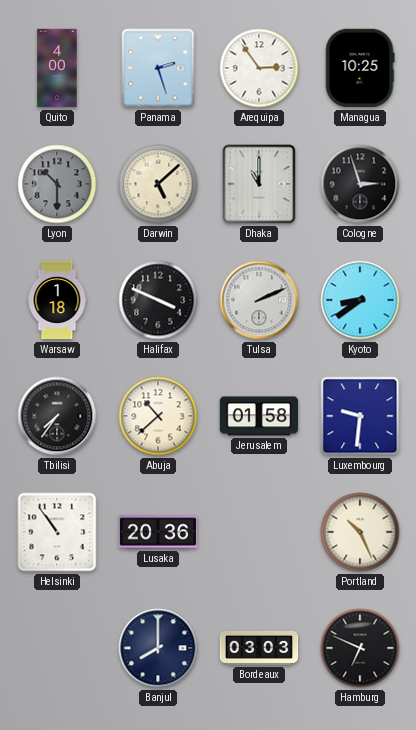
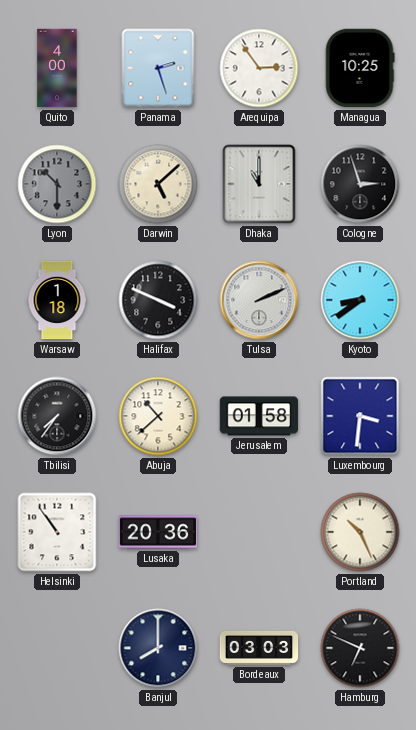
Luxembourg: 9:31 -> 3:31 (360, 416)
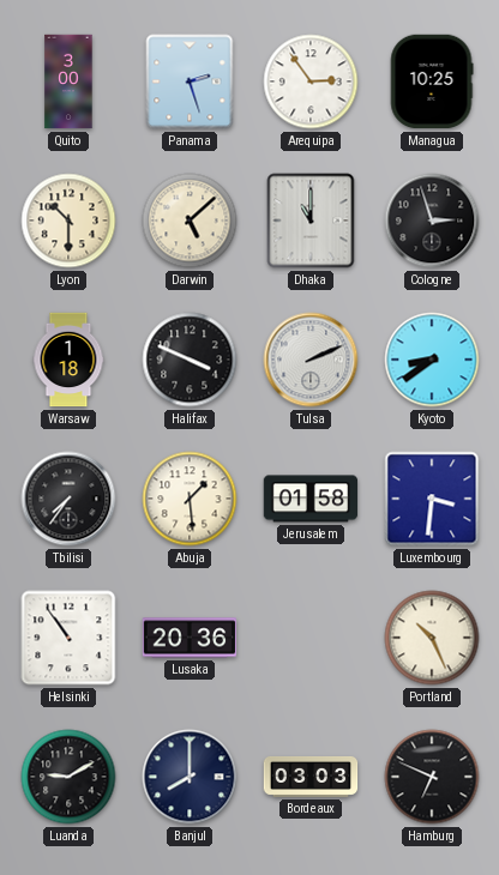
Quito: 4:00 -> 3:00 (68, 82)
Lyon dial: grey -> cream (68, 221)
Abuja: 10:38 -> 1:29 (190, 499)
Luanda: none -> 9:10 (68, 777)
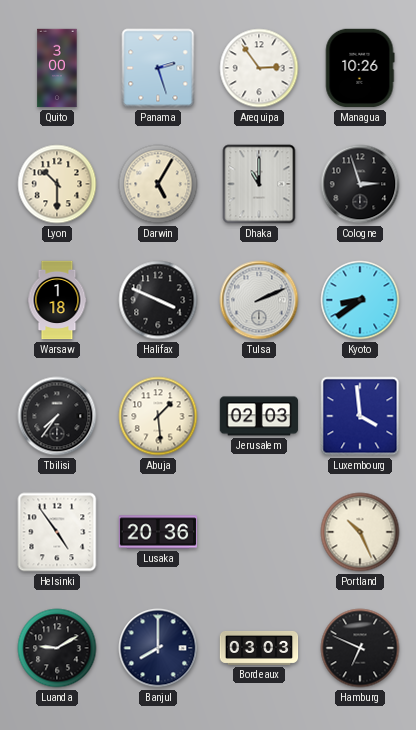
Managua: 10:25 -> 10:26 (360, 68)
Darwin: 5:08 -> 5:05 (158, 184)
Jerusalem: 01:58 -> 02:03 (259, 416)
Luxembourg: 3:31 -> 3:59 (360, 416)
Helsinki: 10:54 -> 4:54 (57, 532)
